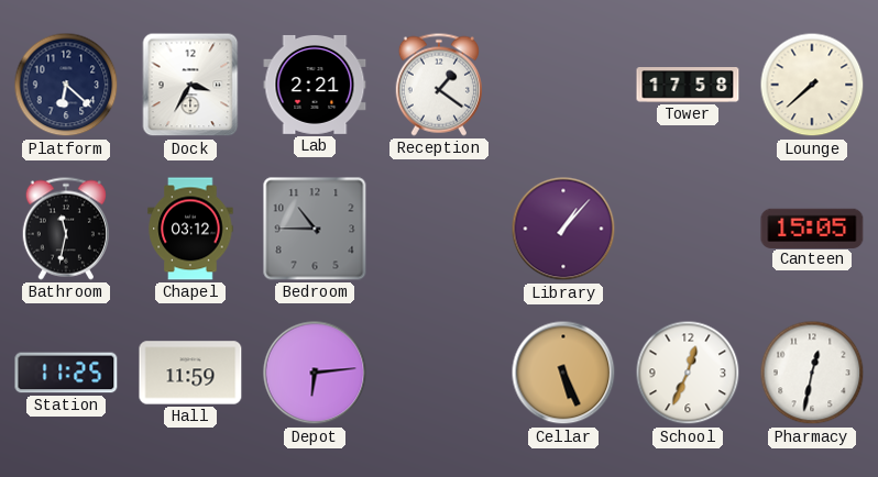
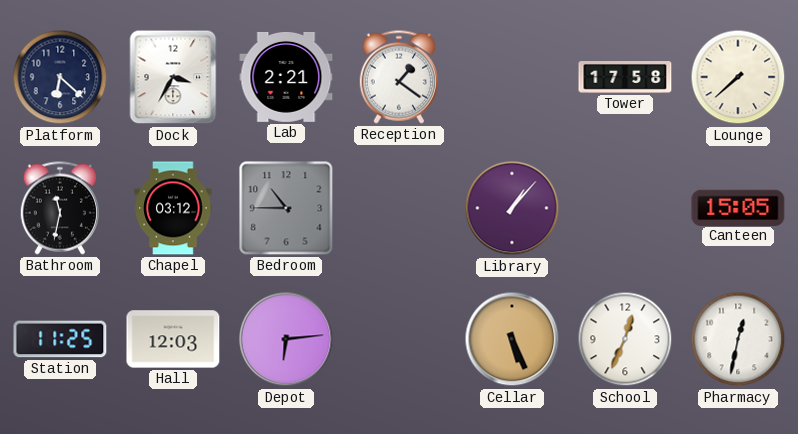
Hall: 11:59 -> 12:03 (173, 339)
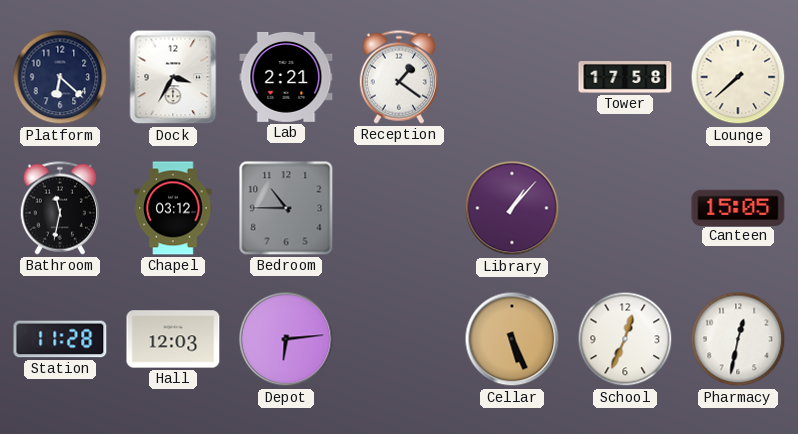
Station: 11:25 -> 11:28 (60, 339)
